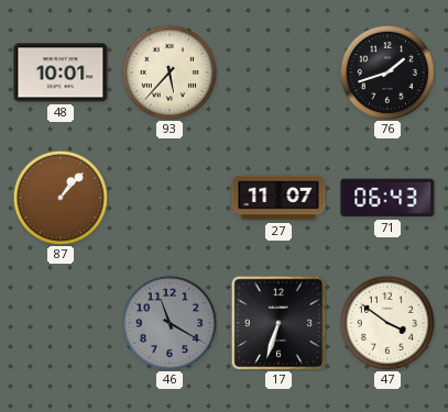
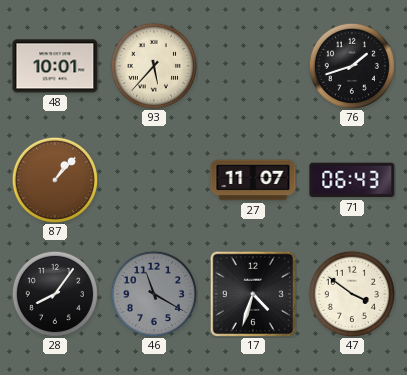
28: none -> 8:06 (54, 293)
17: 6:33 -> 4:33 (253, 294)
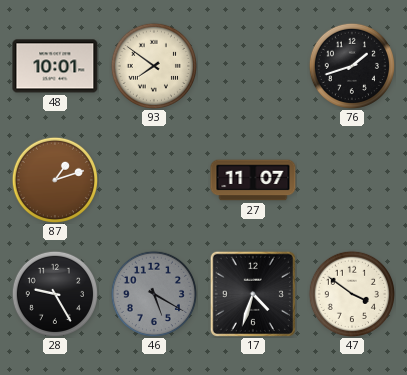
93: 5:37 -> 7:51 (153, 65)
87: 1:07 -> 1:12 (54, 179)
71: 06:43 -> none (352, 180)
28: 8:06 -> 9:25 (54, 293)
46: 11:20 -> 5:20 (153, 293)
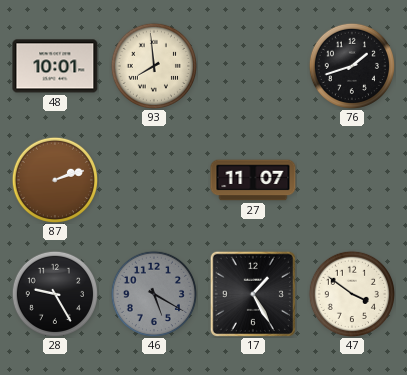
93: 7:51 -> 7:59 (153, 65)
87: 1:12 -> 2:12 (54, 179)
17: 4:33 -> 1:25 (253, 294)
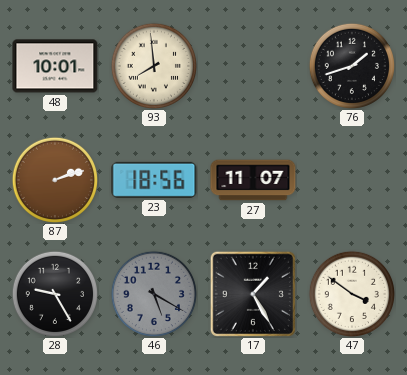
23: none -> 18:56 (154, 180)
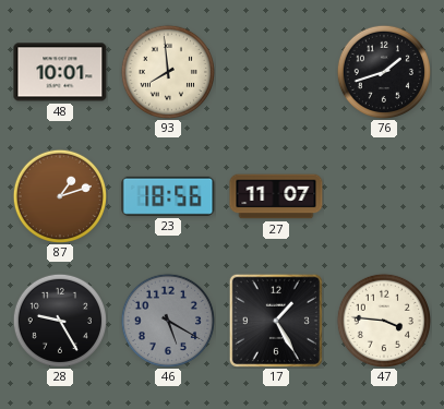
87: 2:12 -> 1:12 (59, 195)
47: 3:51 -> 3:46 (383, 320)
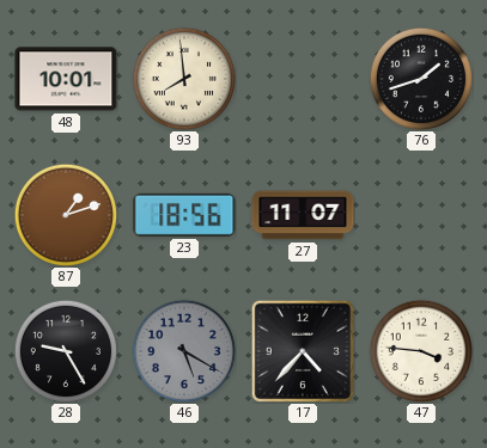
17: 1:25 -> 4:37 (303, 351)
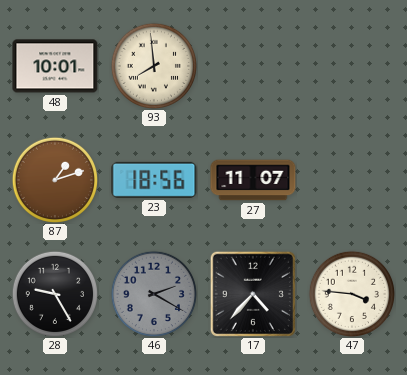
76: 1:42 -> none (420, 78)
46: 5:20 -> 2:20 (153, 293)
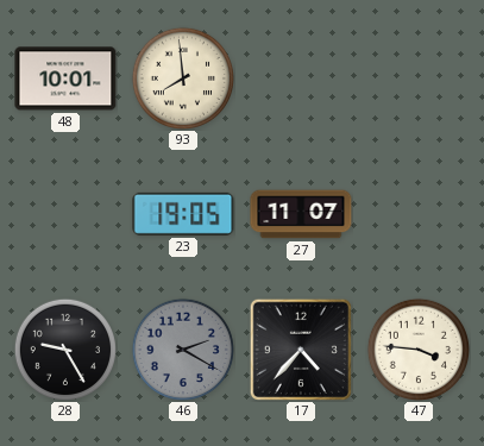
87: 1:12 -> none (54, 179)
23: 18:56 -> 19:05 (183, 214)
